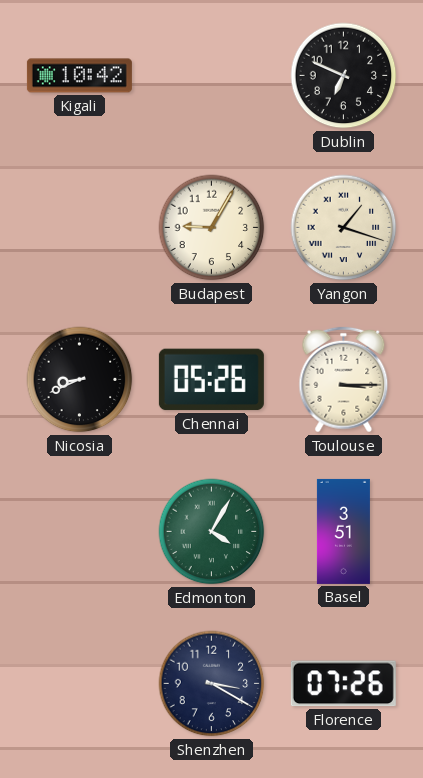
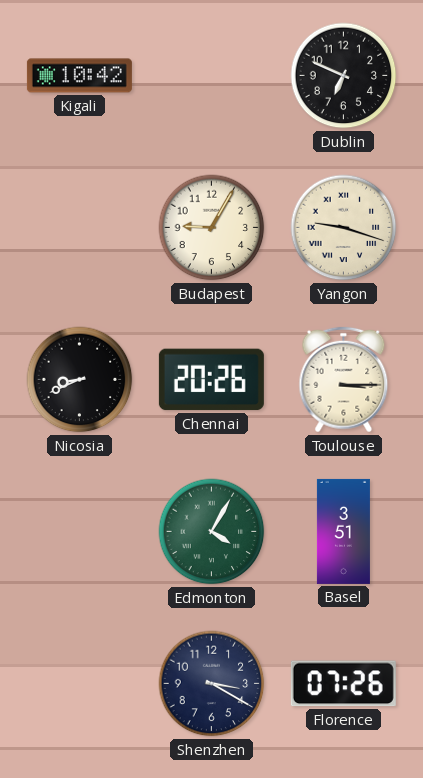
Yangon: 1:18 -> 9:18 (344, 228)
Chennai: 05:26 -> 20:26 (211, 380)
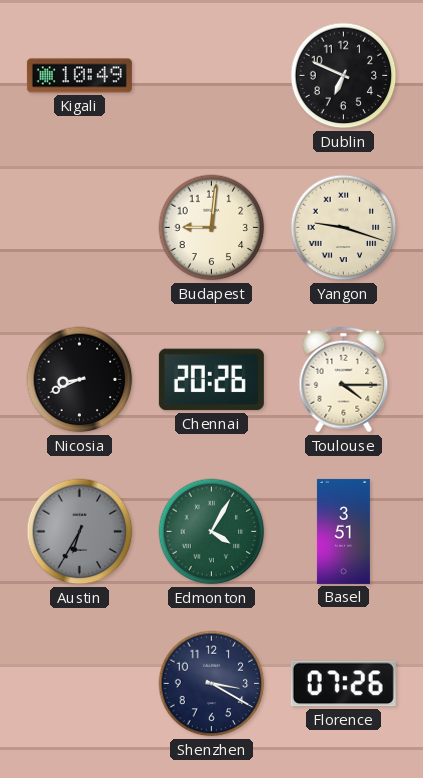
Kigali: 10:42 -> 10:49 (79, 76)
Budapest: 9:05 -> 9:01 (212, 228)
Toulouse: 3:15 -> 4:15 (344, 380)
Austin: none -> 6:35 (80, 532)
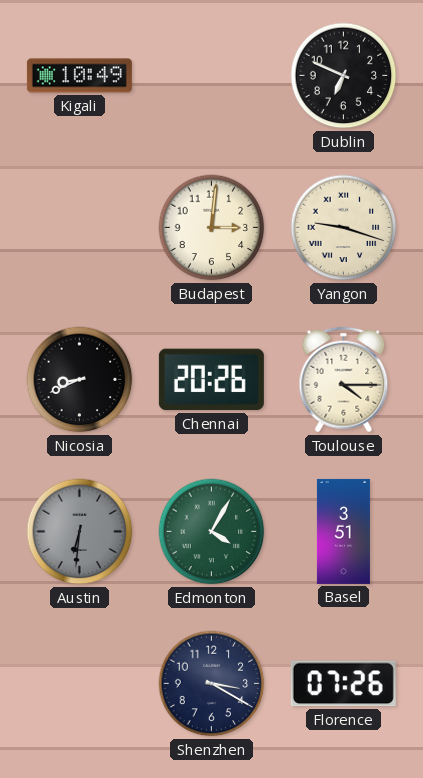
Budapest: 9:01 -> 3:01 (212, 228)
Austin: 6:35 -> 6:31 (80, 532)
